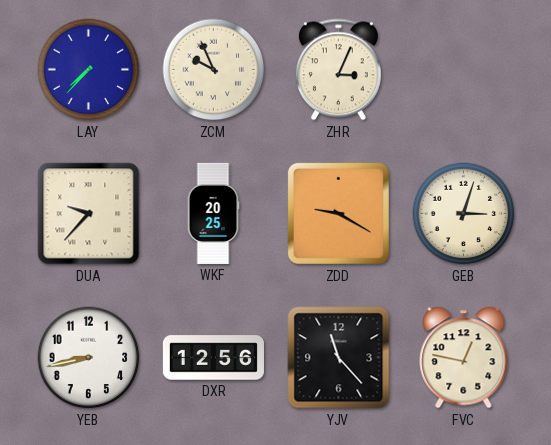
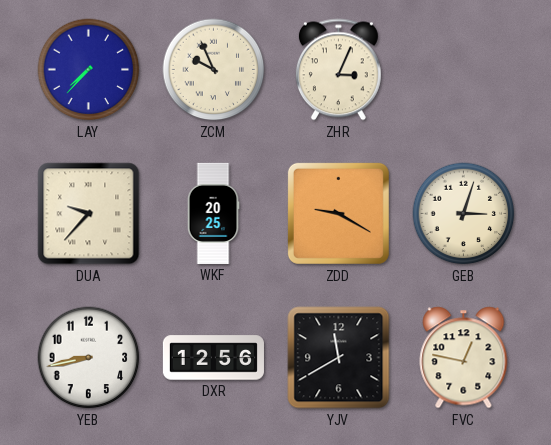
YJV: 11:23 -> 11:40 (339, 358)
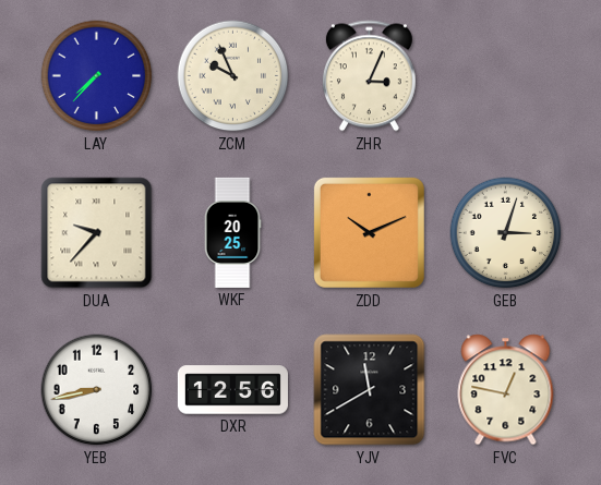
ZDD: 9:20 -> 10:11 (369, 232)
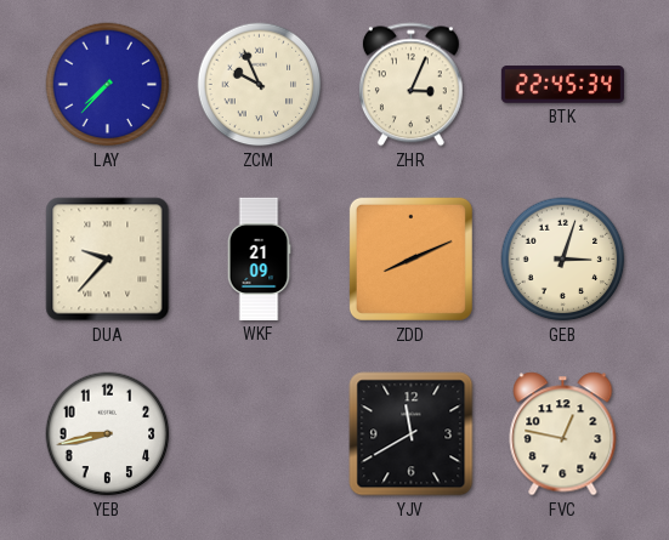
BTK: none -> 22:45 (562, 85)
WKF: 20:25 -> 21:09 (259, 258)
ZDD: 10:11 -> 8:11 (410, 258)
DXR: 12:56 -> none (232, 390)
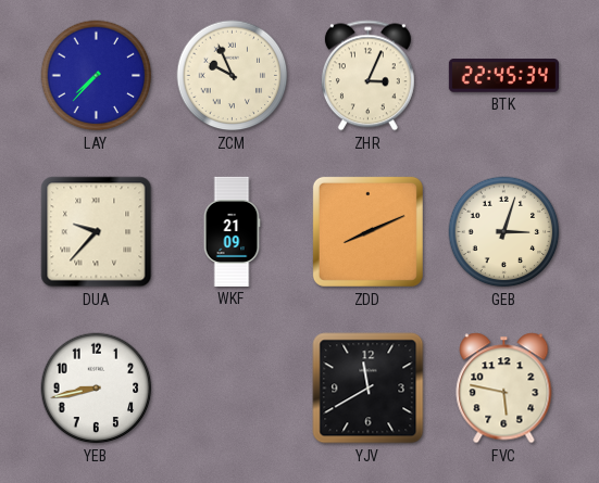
FVC: 12:47 -> 5:47 (504, 389)
